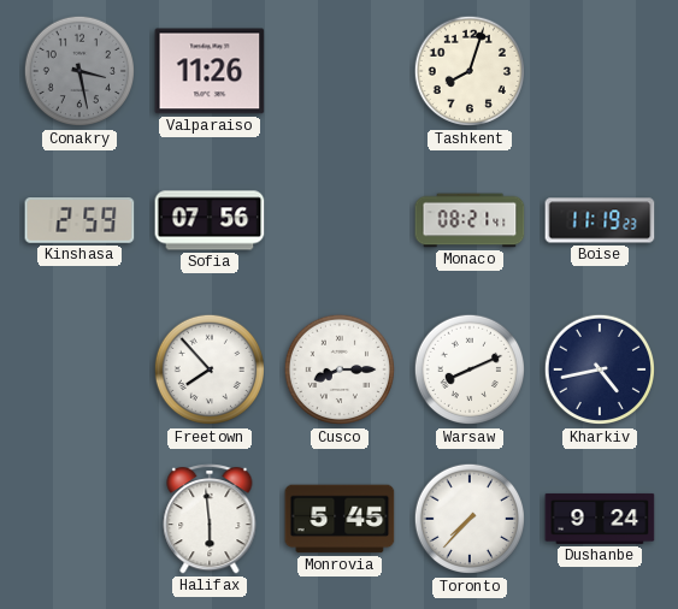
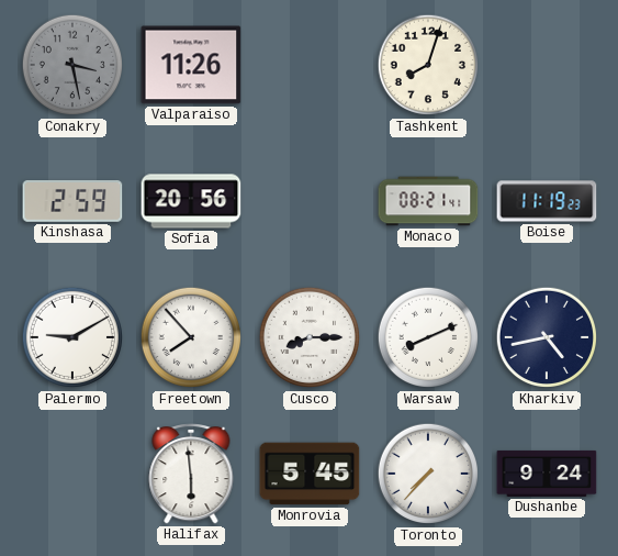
Sofia: 07:56 -> 20:56 (191, 201)
Palermo: none -> 9:10 (72, 337)
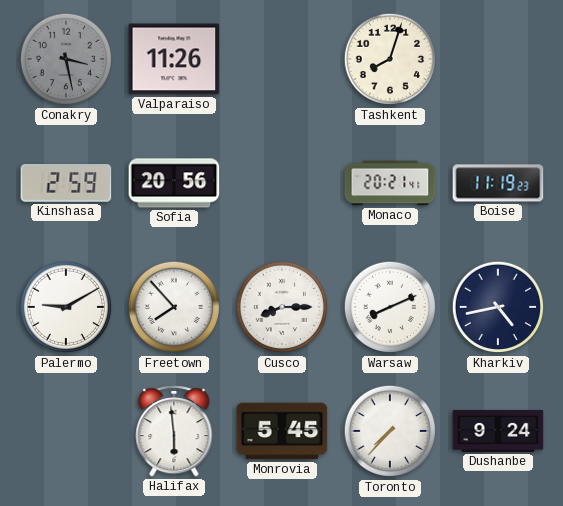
Monaco: 08:21 -> 20:21 (390, 183)
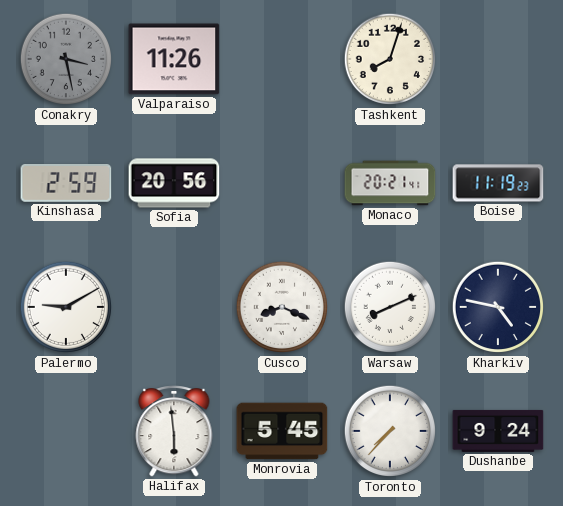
Freetown: 7:53 -> none (174, 307)
Cusco: 8:15 -> 8:19 (282, 307)
Kharkiv: 4:43 -> 4:47 (498, 307)
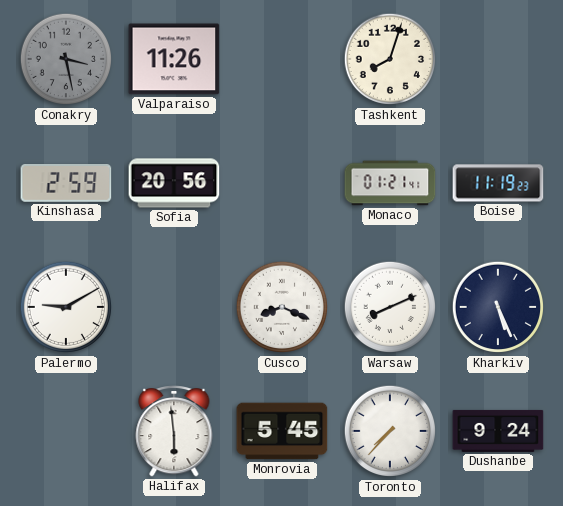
Monaco: 20:21 -> 01:21 (390, 183)
Kharkiv: 4:47 -> 5:26 (498, 307)
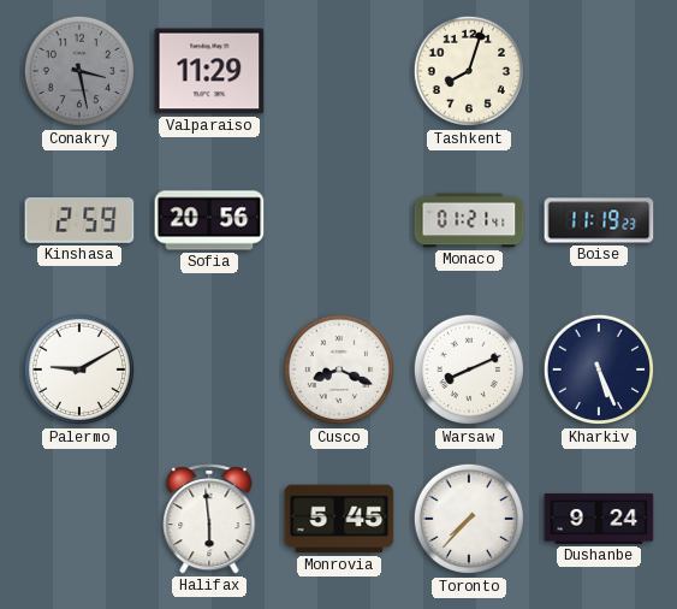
Valparaiso: 11:26 -> 11:29 (209, 71)
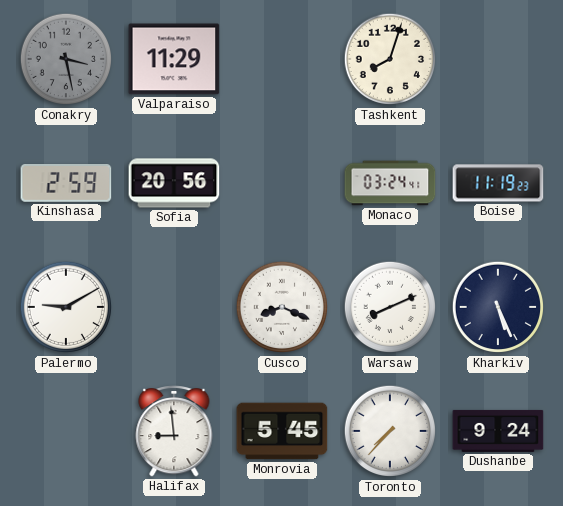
Monaco: 01:21 -> 03:24 (390, 183)
Halifax: 5:59 -> 8:59 (174, 432)
